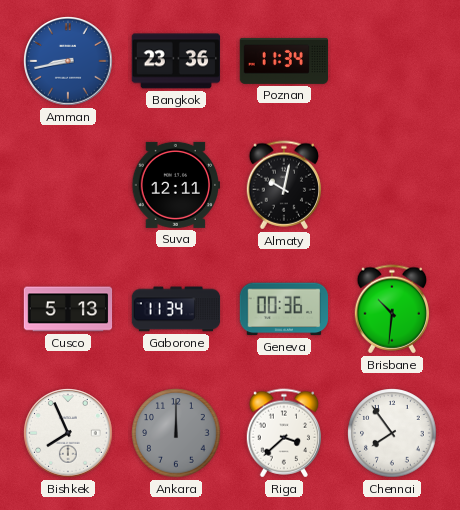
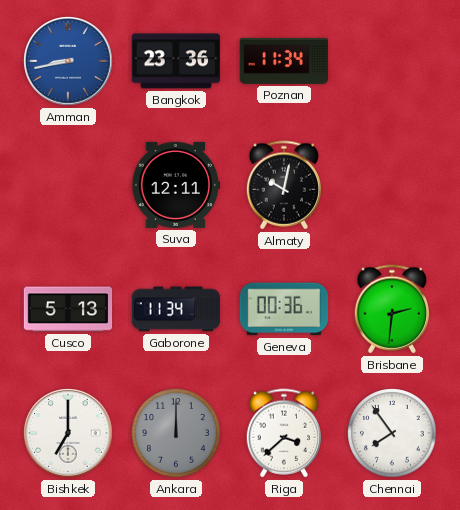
Brisbane: 10:31 -> 2:31 (392, 309)
Bishkek: 7:56 -> 7:00 (68, 433)
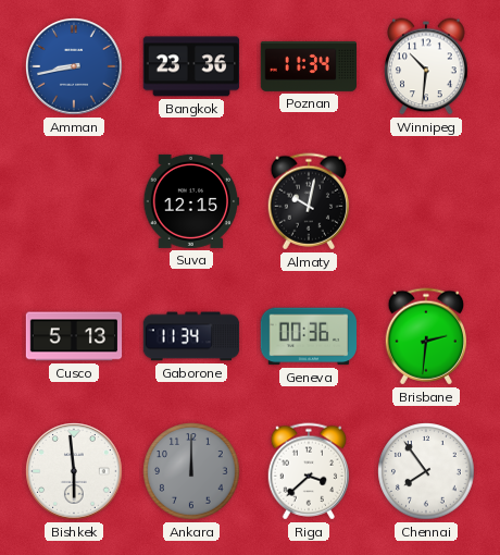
Winnipeg: none -> 10:31 (426, 66)
Suva: 12:11 -> 12:15 (190, 201)
Bishkek: 7:00 -> 5:59 (74, 471)
